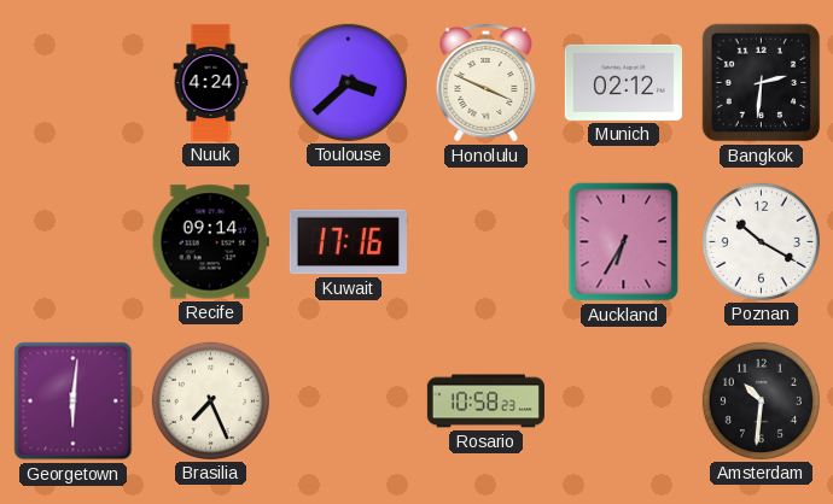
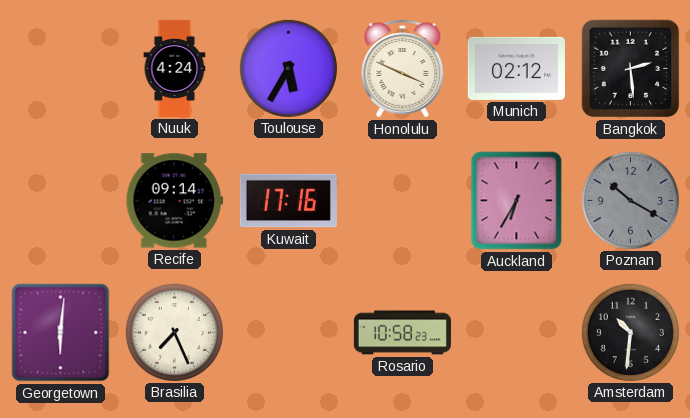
Toulouse: 3:38 -> 5:35 (288, 68)
Bangkok: 2:31 -> 2:29 (631, 69)
Poznan dial: white -> grey (630, 200)
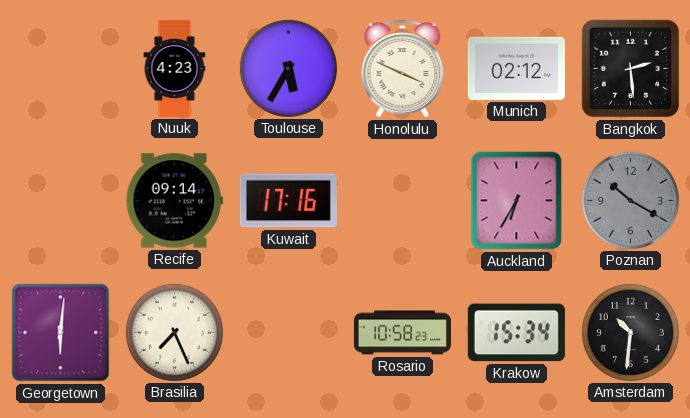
Nuuk: 4:24 -> 4:23 (175, 68)
Krakow: none -> 15:34 (516, 333)
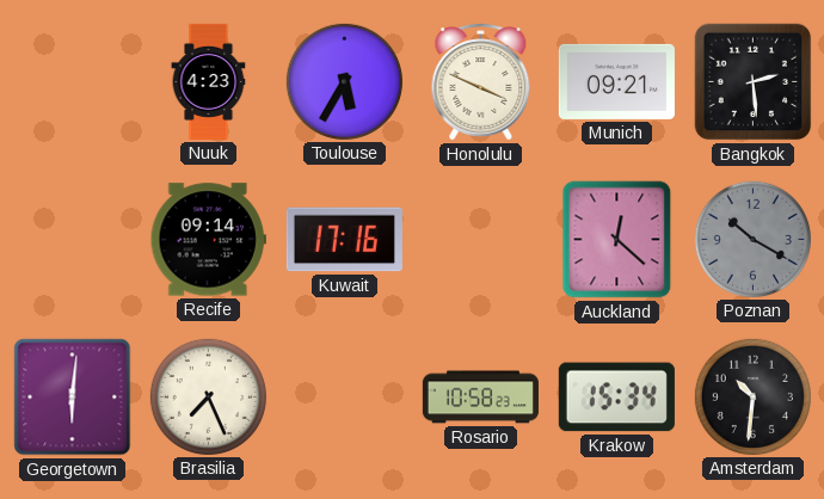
Munich: 02:12 -> 09:21 (616, 81)
Auckland: 6:35 -> 12:22 (617, 240)
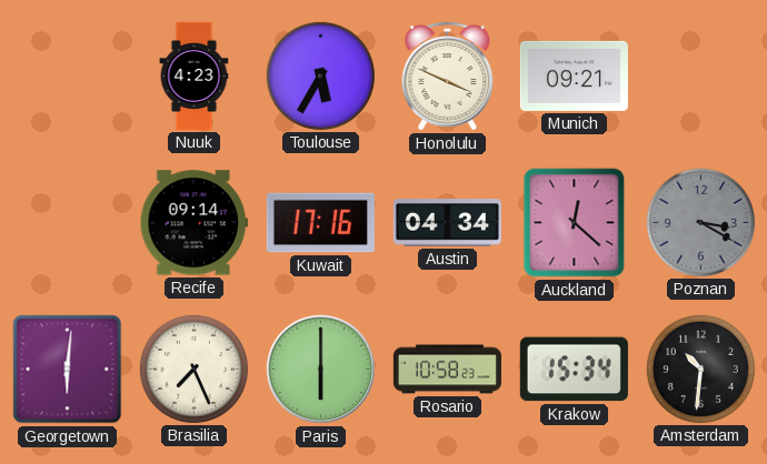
Bangkok: 2:29 -> none (754, 82)
Austin: none -> 04:34 (447, 223)
Poznan: 10:20 -> 3:20 (700, 222)
Paris: none -> 6:00 (321, 370)
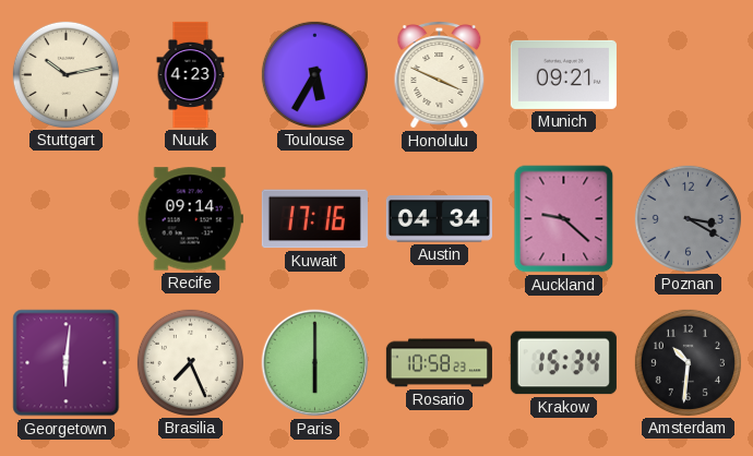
Stuttgart: none -> 10:13 (65, 74)
Auckland: 12:22 -> 9:22 (564, 219)
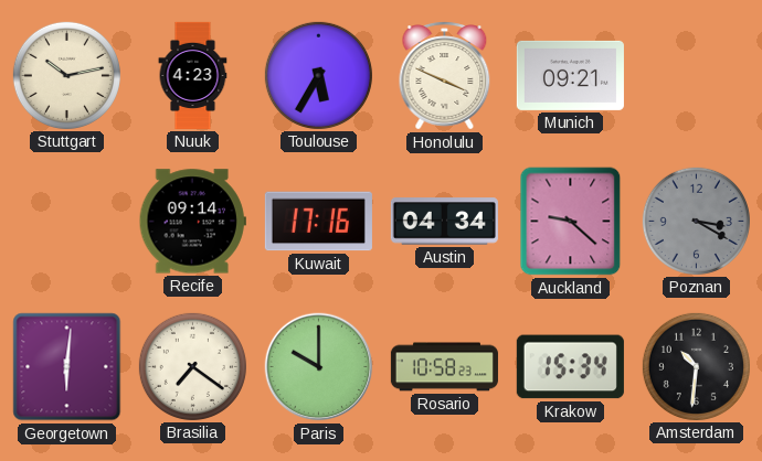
Brasilia: 7:26 -> 7:21 (192, 366)
Paris: 6:00 -> 10:00 (319, 367)
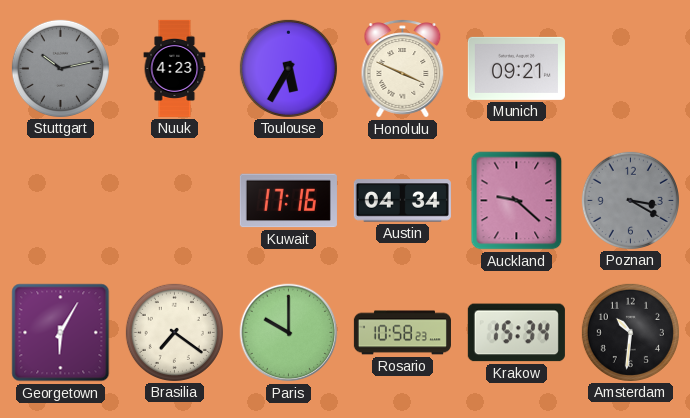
Stuttgart dial: cream -> grey (60, 68)
Recife: 09:14 -> none (192, 222)
Georgetown: 6:01 -> 6:05 (61, 333)
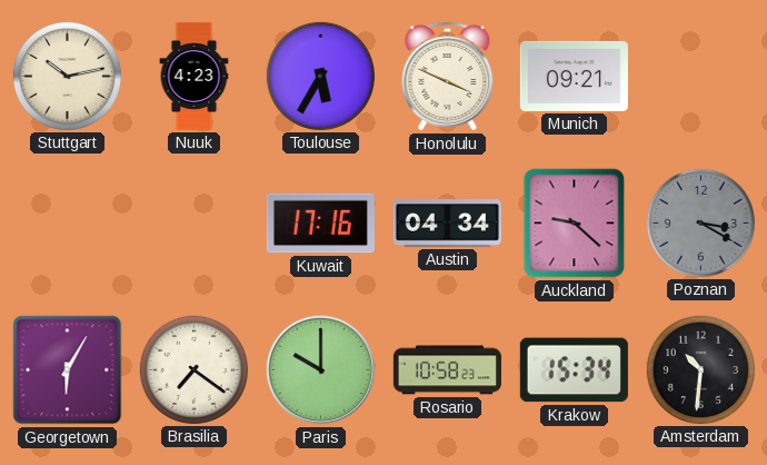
Stuttgart dial: grey -> cream (67, 76)
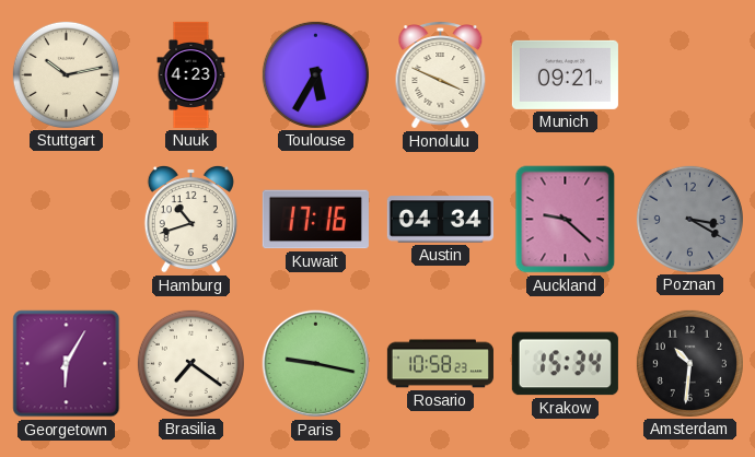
Hamburg: none -> 10:42 (190, 219)
Paris: 10:00 -> 9:17 (316, 364)
